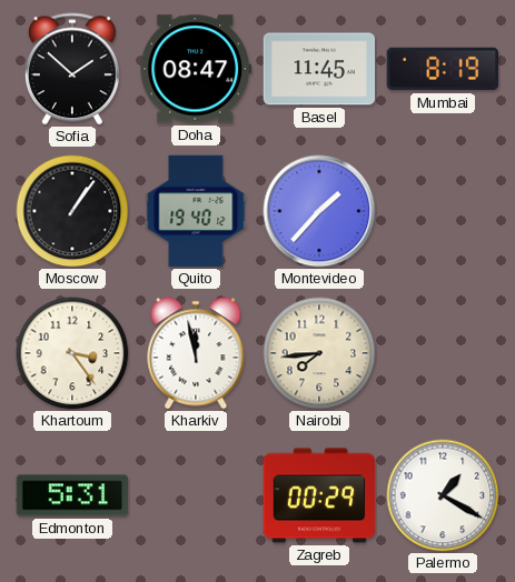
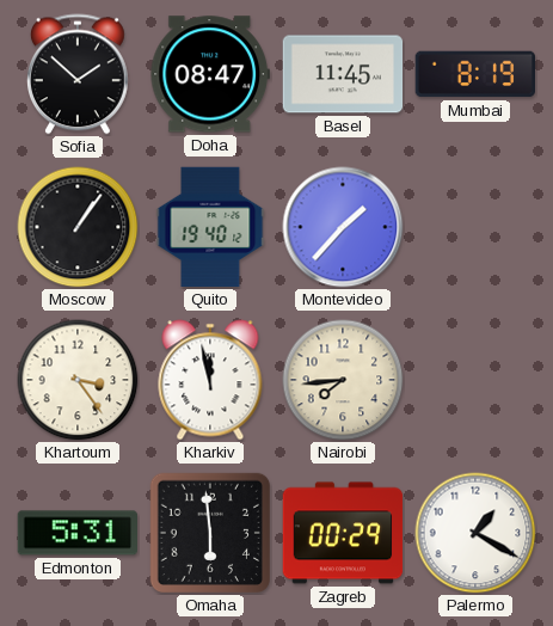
Omaha: none -> 5:59 (209, 532)
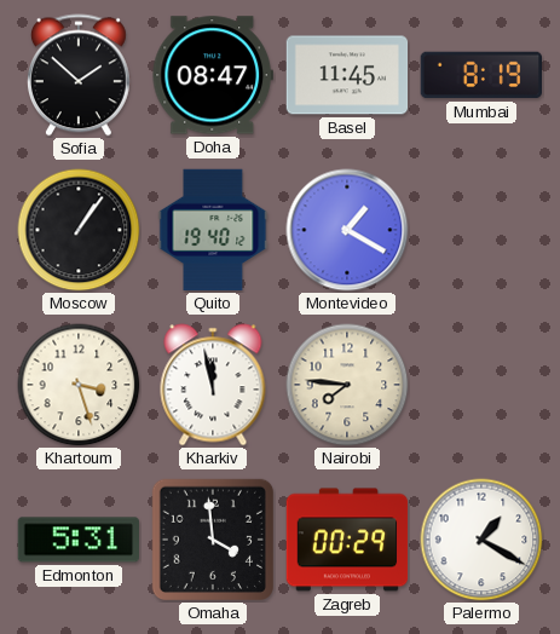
Montevideo: 1:37 -> 1:20 (347, 230)
Khartoum: 3:24 -> 3:27 (79, 385)
Nairobi: 7:44 -> 7:46 (347, 385)
Omaha: 5:59 -> 3:59 (212, 538)
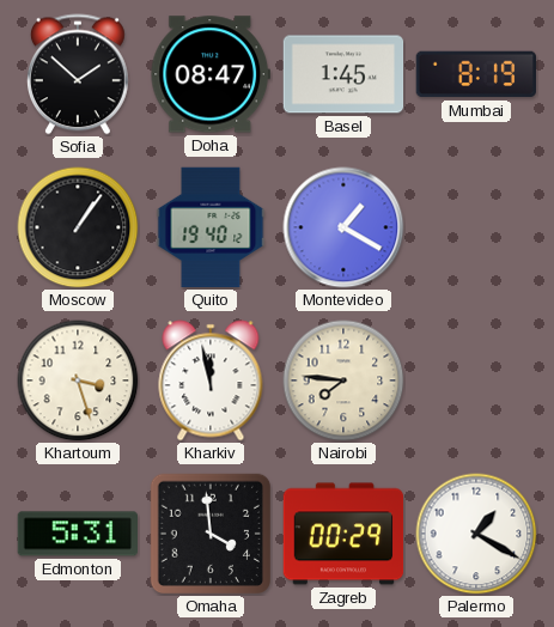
Basel: 11:45 -> 1:45 (343, 74)
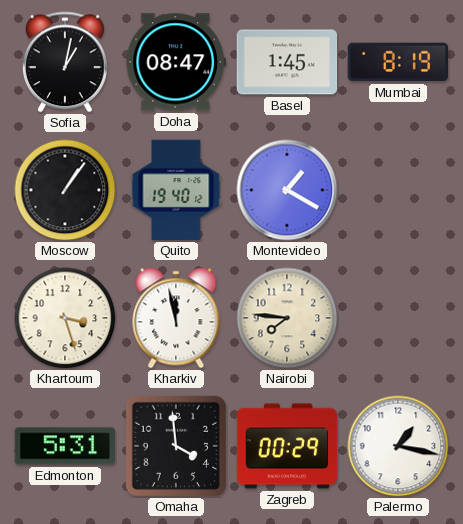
Sofia: 1:52 -> 1:02 (65, 62)
Palermo: 1:20 -> 1:17 (398, 446)
